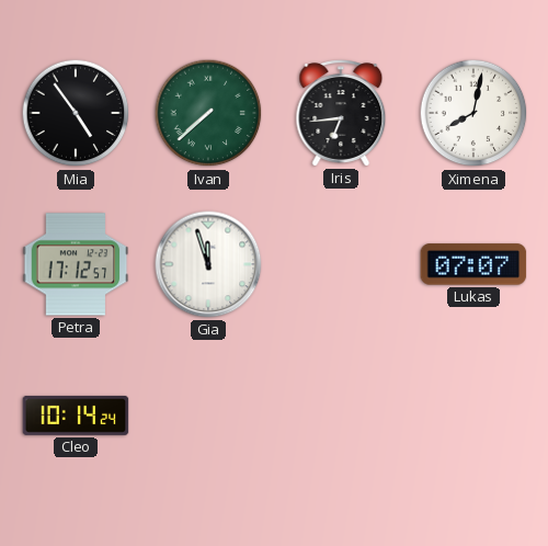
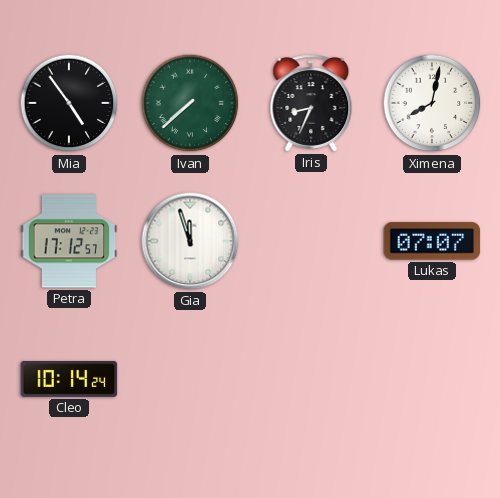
Iris: 6:44 -> 8:34 (311, 103)
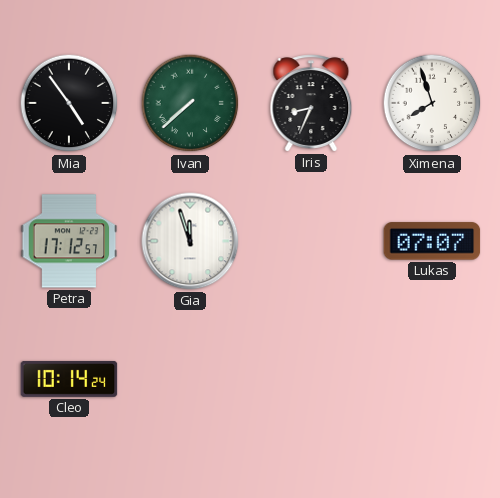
Ximena: 8:02 -> 7:57 (432, 103)
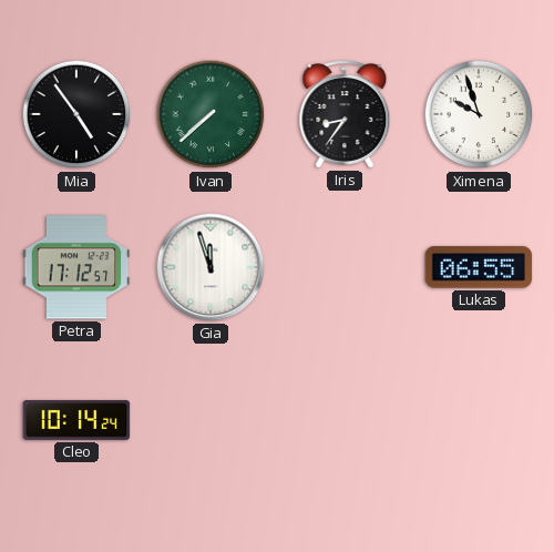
Iris: 8:34 -> 8:36 (345, 114)
Ximena: 7:57 -> 9:57 (479, 114)
Lukas: 07:07 -> 06:55 (479, 267)
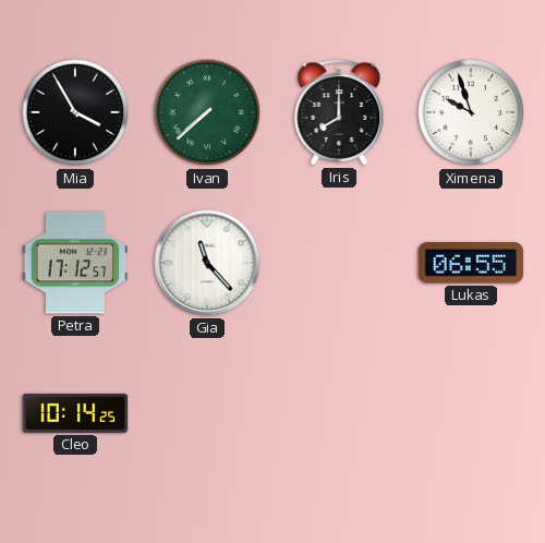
Mia: 4:54 -> 3:55 (75, 112)
Iris: 8:36 -> 8:00 (339, 112)
Gia: 11:57 -> 11:23 (207, 263)
Cleo: 10:14:24 -> 10:14:25 (75, 413)
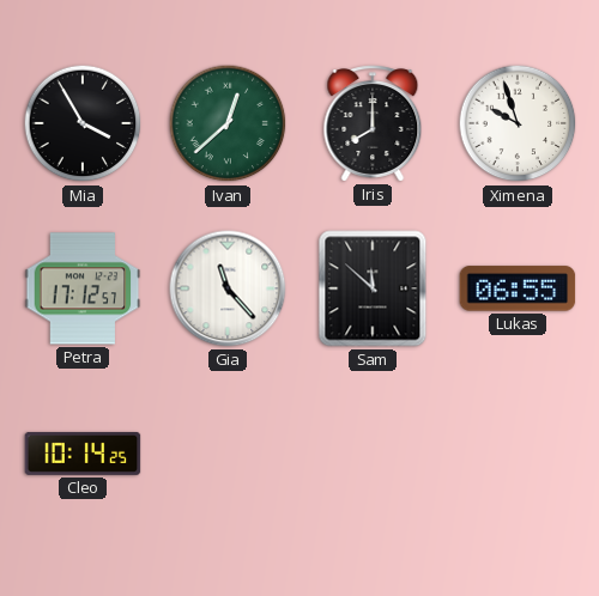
Ivan: 7:38 -> 12:38 (228, 123)
Sam: none -> 11:52 (373, 288)
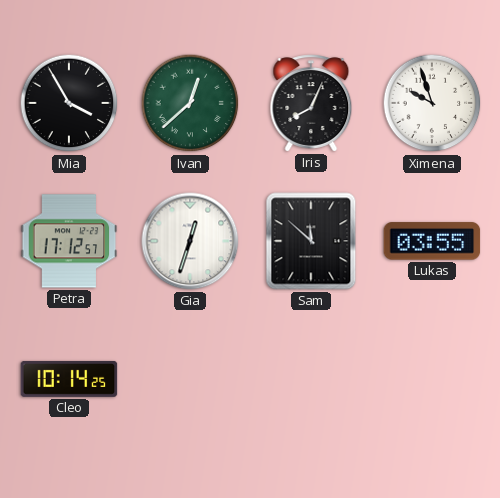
Iris: 8:00 -> 8:04 (311, 103)
Gia: 11:23 -> 12:33 (190, 241)
Lukas: 06:55 -> 03:55 (432, 241)
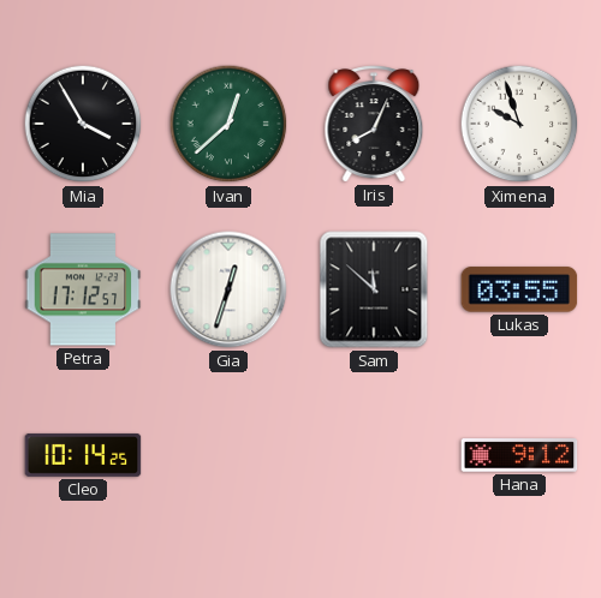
Hana: none -> 9:12 (519, 455)
